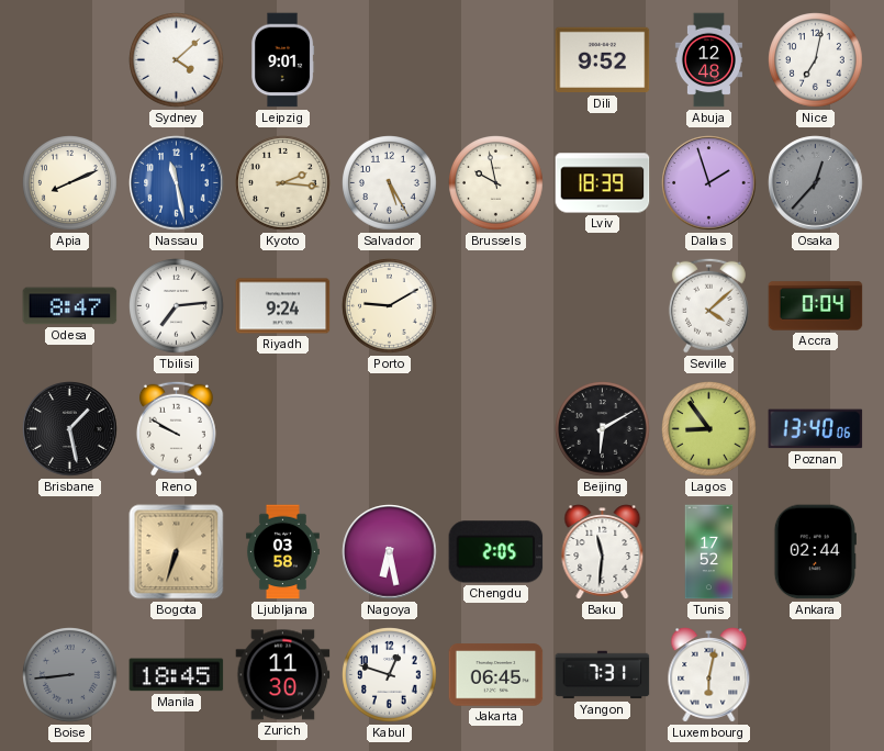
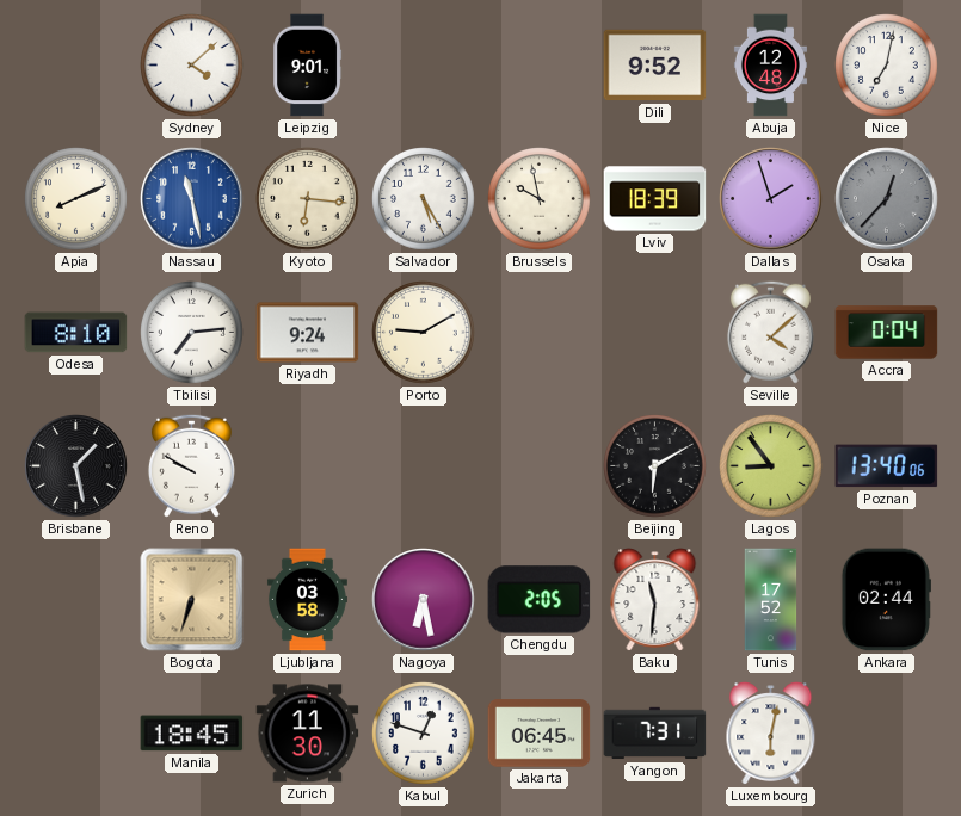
Kyoto: 2:16 -> 6:16 (308, 199)
Odesa: 8:47 -> 8:10 (76, 333)
Boise: 8:44 -> none (70, 675)
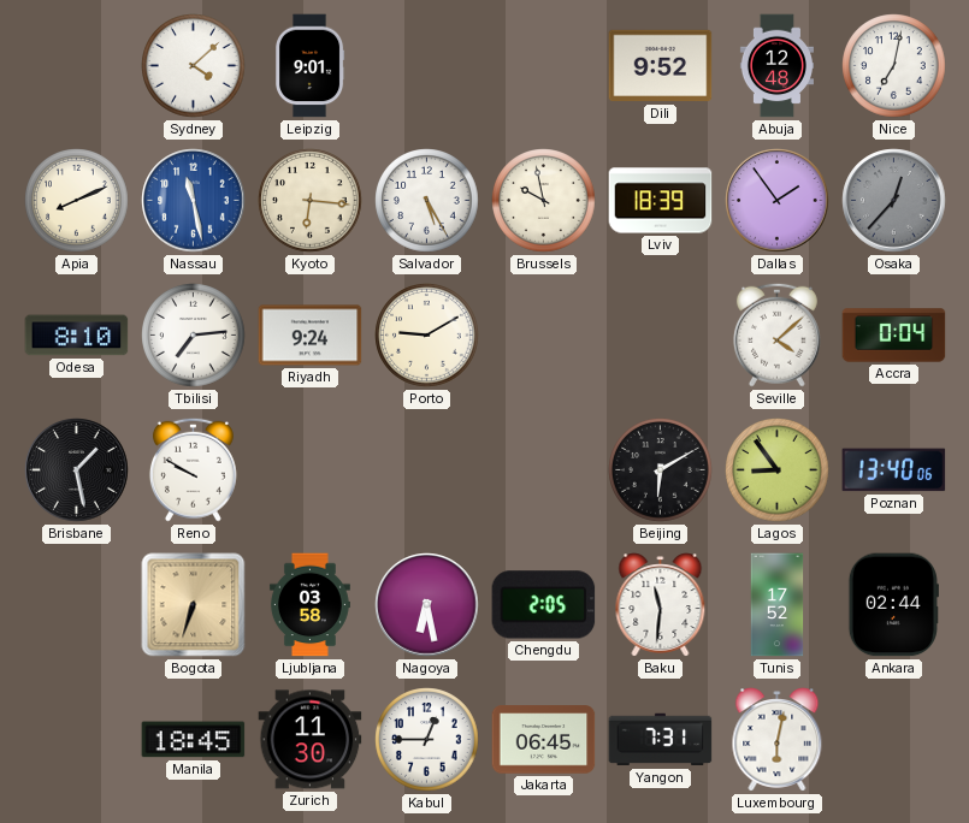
Dallas: 1:57 -> 1:54 (778, 201)
Kabul: 12:48 -> 12:45 (427, 740)
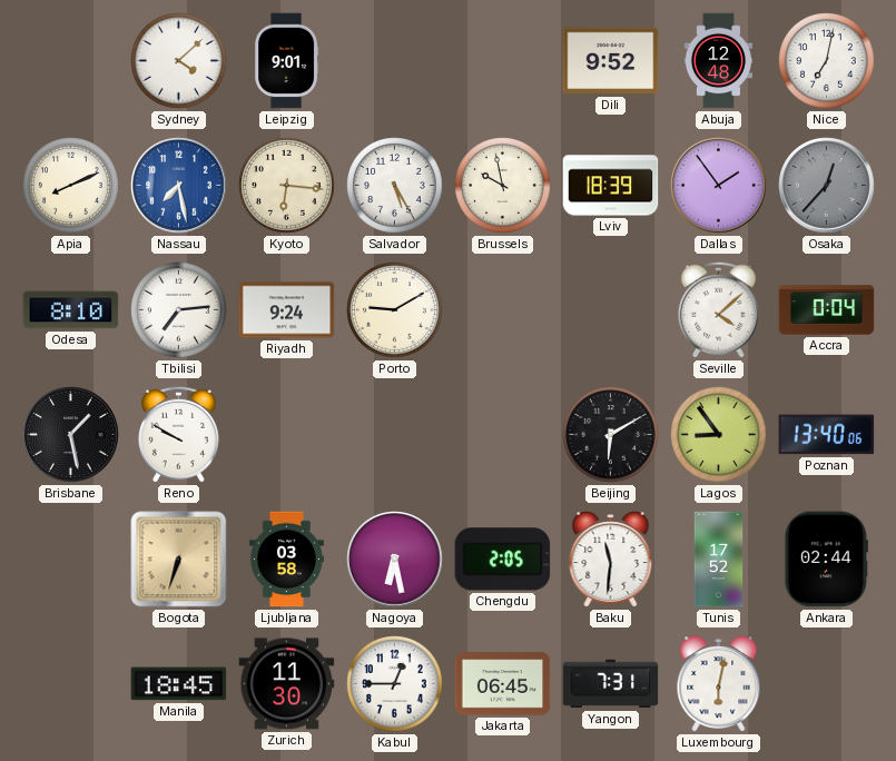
Nassau: 11:28 -> 7:28 (179, 186)
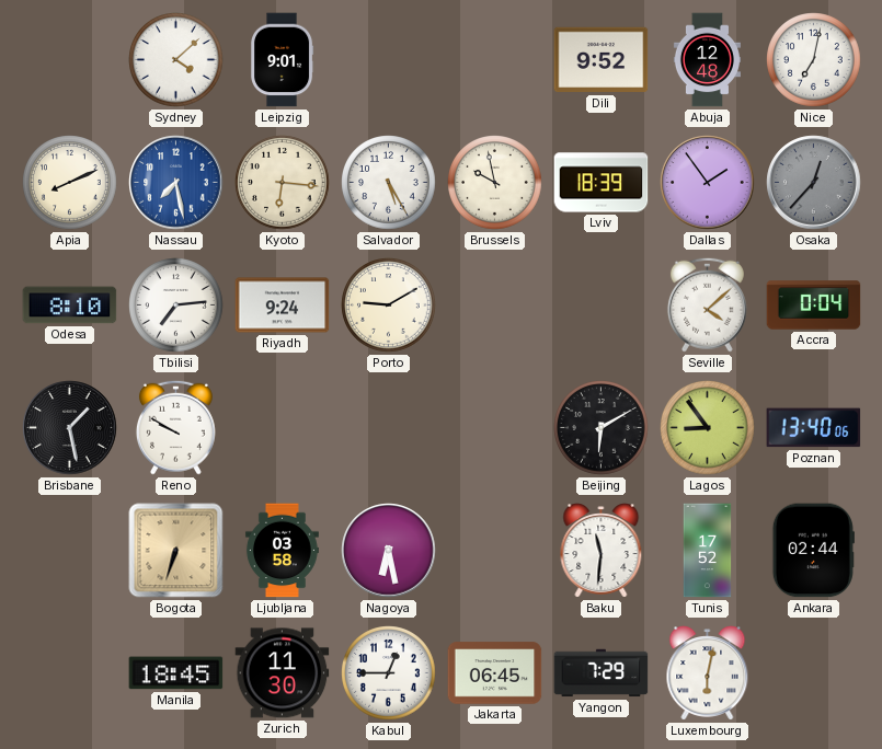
Chengdu: 2:05 -> none (503, 560)
Yangon: 7:31 -> 7:29 (602, 673)
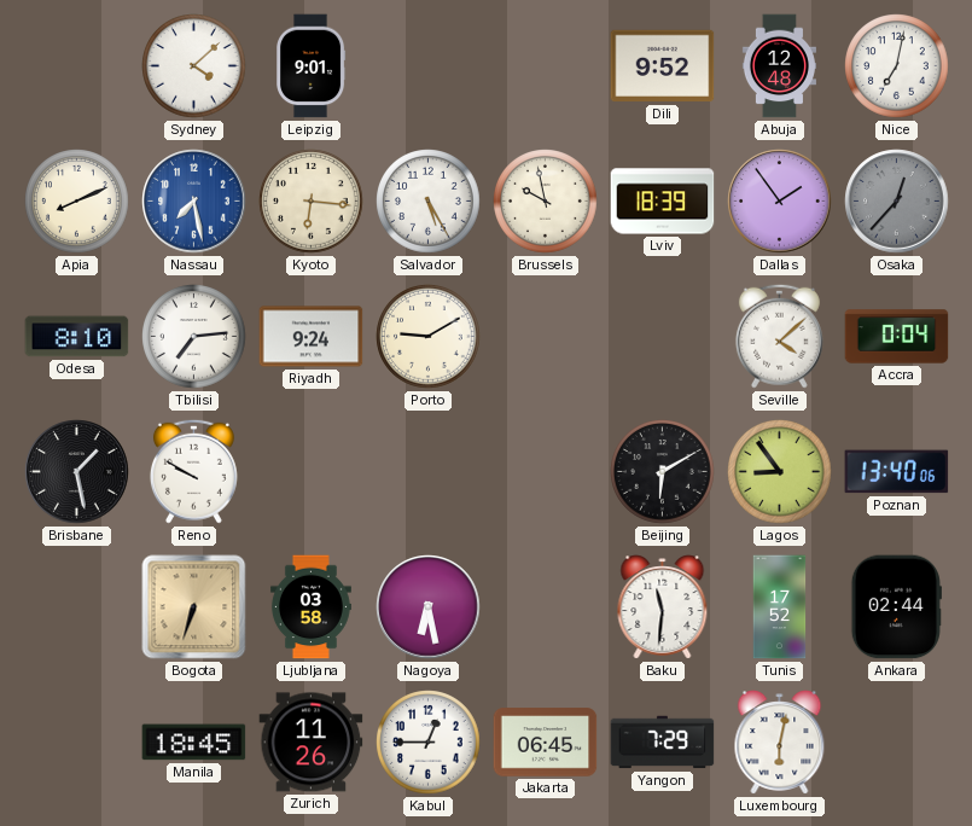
Zurich: 11:30 -> 11:26 (312, 743)
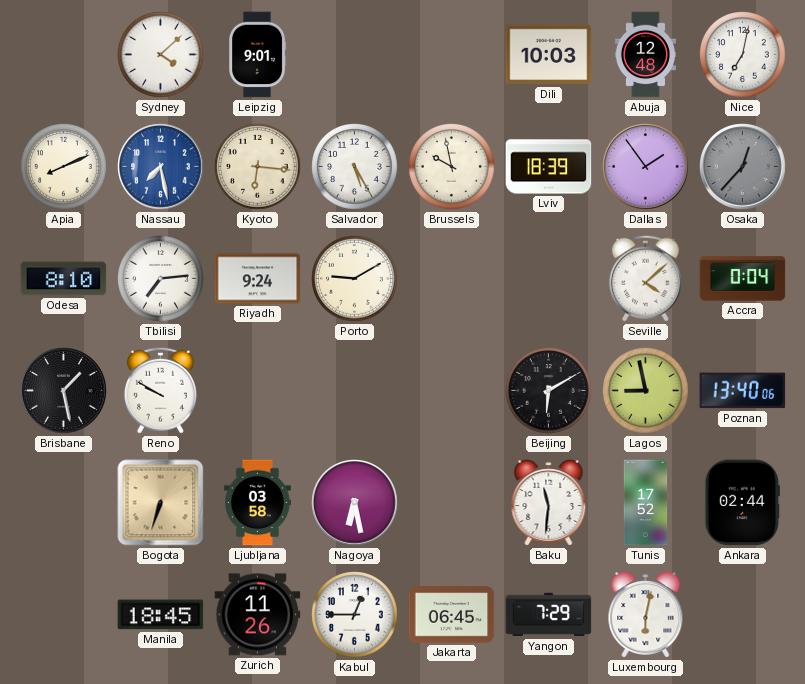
Dili: 9:52 -> 10:03 (549, 55)
Lagos: 8:54 -> 8:58 (646, 391)
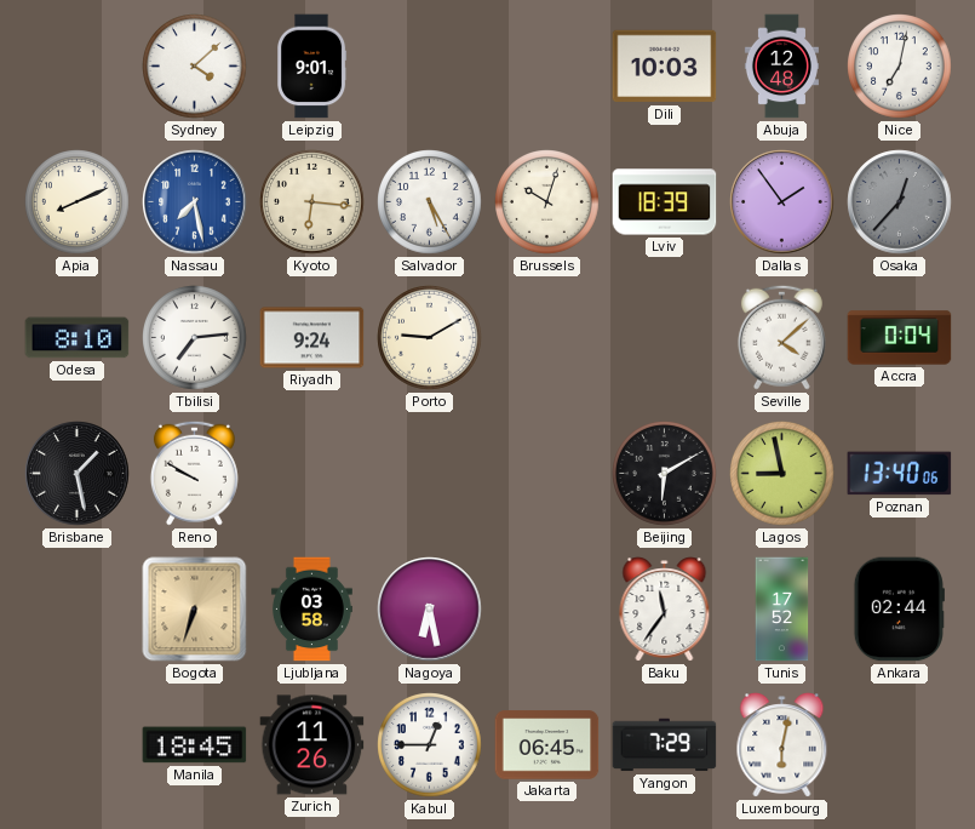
Brussels: 9:58 -> 10:03 (547, 202)
Baku: 11:31 -> 11:36 (665, 610)
